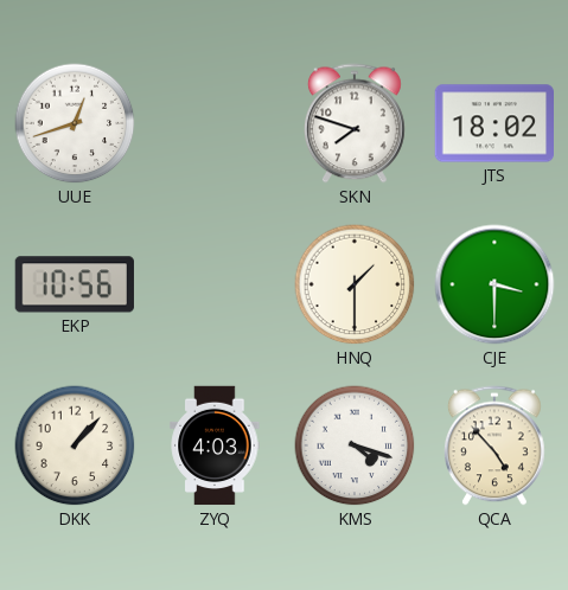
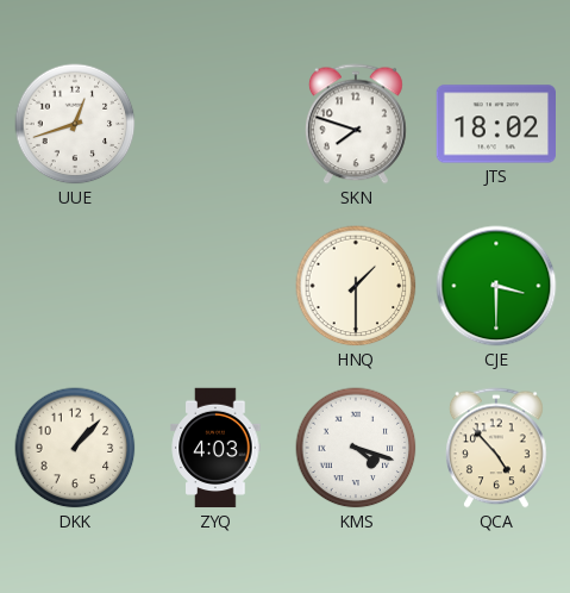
EKP: 10:56 -> none (75, 284)
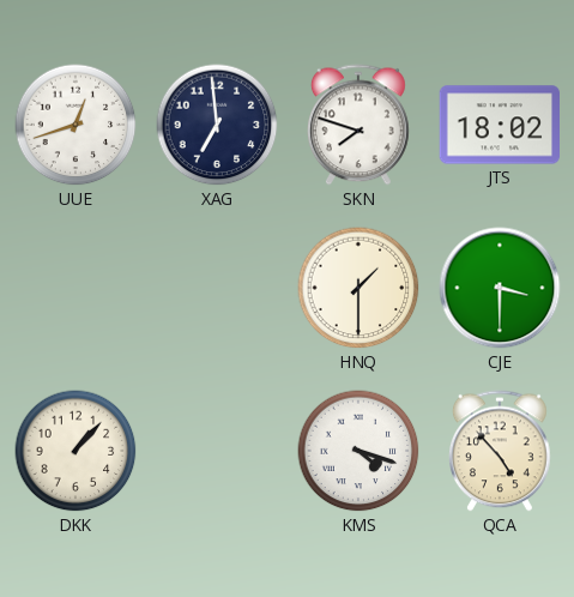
XAG: none -> 6:59 (217, 125)
ZYQ: 4:03 -> none (215, 448)
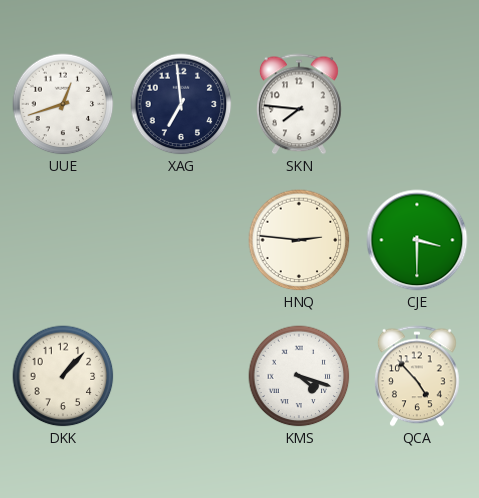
SKN: 7:48 -> 7:46 (300, 104)
JTS: 18:02 -> none (499, 125)
HNQ: 1:30 -> 2:46 (299, 240)
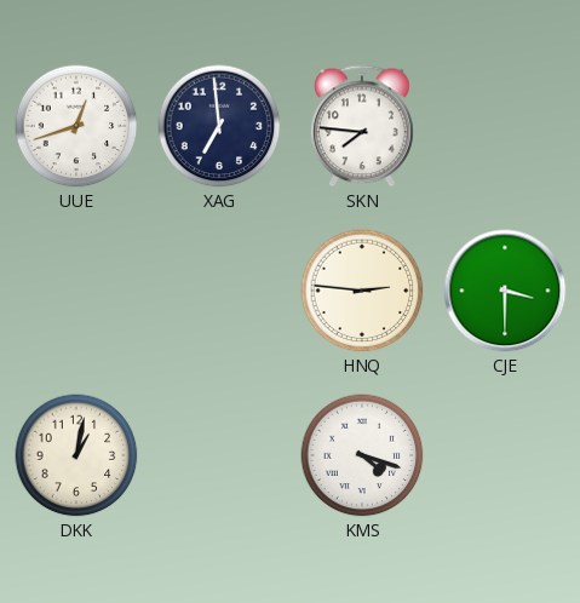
DKK: 1:07 -> 1:02 (76, 455)
QCA: 4:53 -> none (418, 376)
